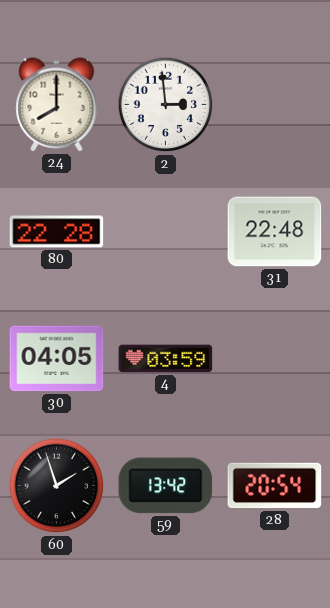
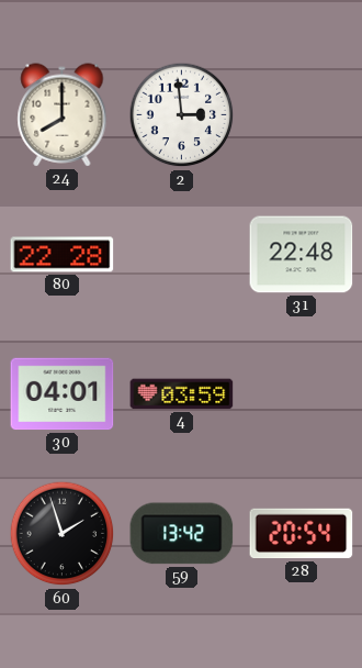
30: 04:05 -> 04:01 (63, 394)
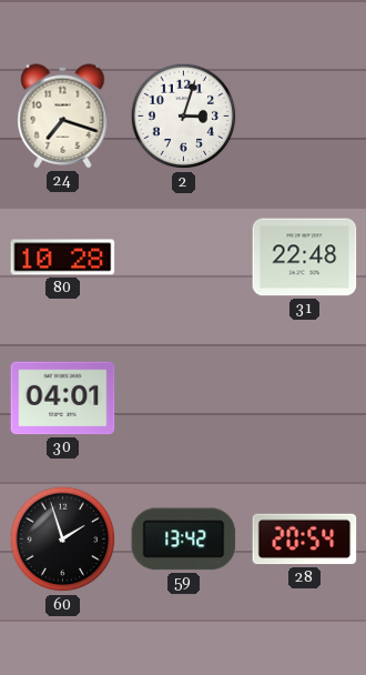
24: 8:00 -> 7:18 (63, 117)
2: 2:59 -> 3:03 (184, 117)
80: 22:28 -> 10:28 (63, 258)
4: 03:59 -> none (182, 394)
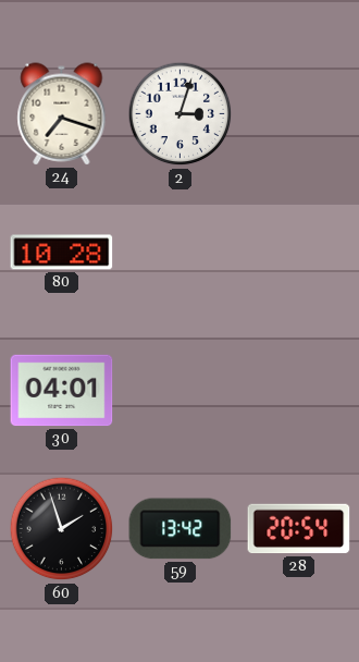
31: 22:48 -> none (305, 258)
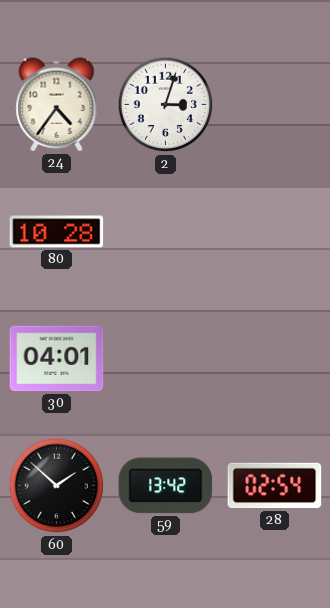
24: 7:18 -> 4:36 (57, 105)
60: 1:57 -> 1:52 (57, 486)
28: 20:54 -> 02:54 (275, 486)
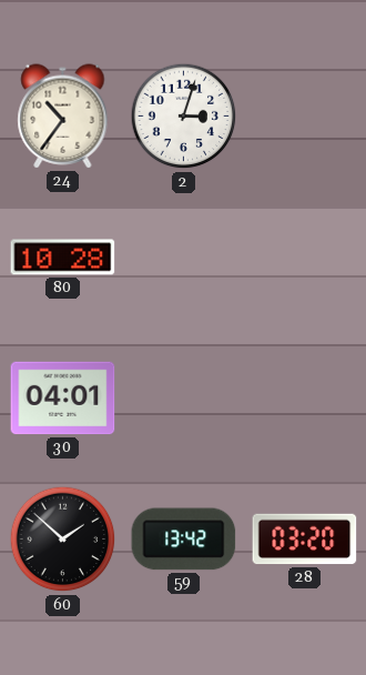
24: 4:36 -> 10:36 (63, 117)
28: 02:54 -> 03:20 (305, 540)
